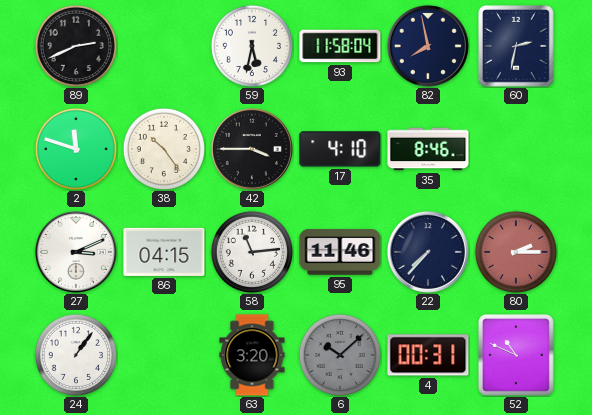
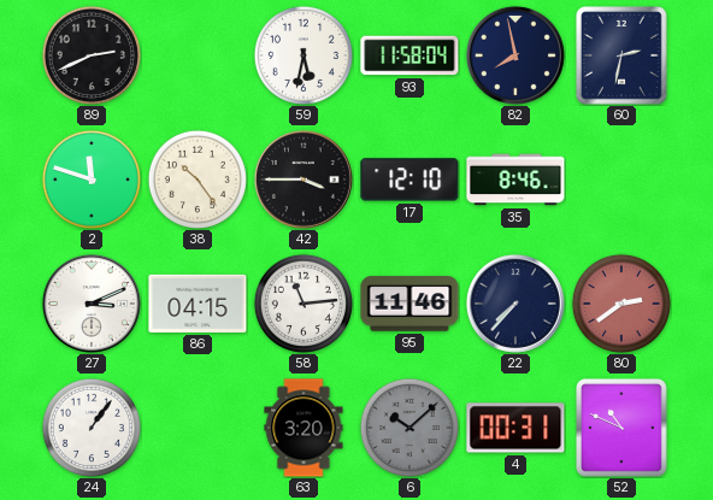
17: 4:10 -> 12:10 (409, 180)
80: 2:15 -> 2:39 (621, 304)
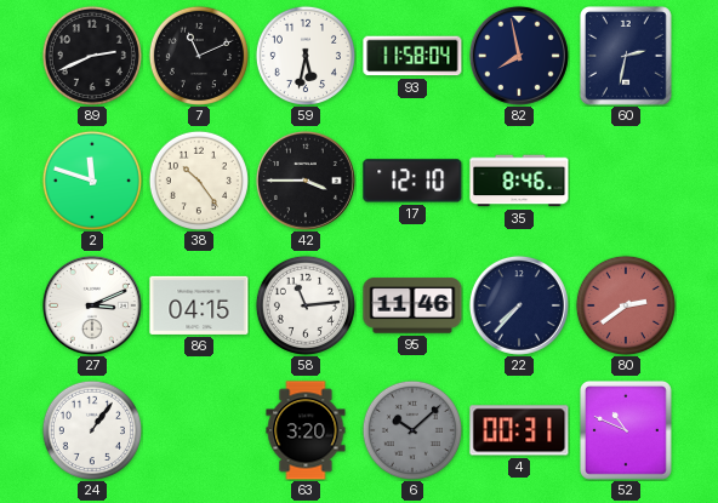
7: none -> 11:11 (199, 56)
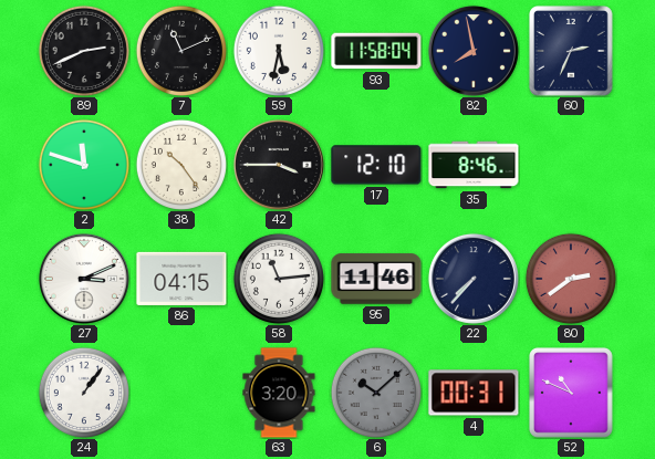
60: 2:32 -> 2:34 (572, 52)
